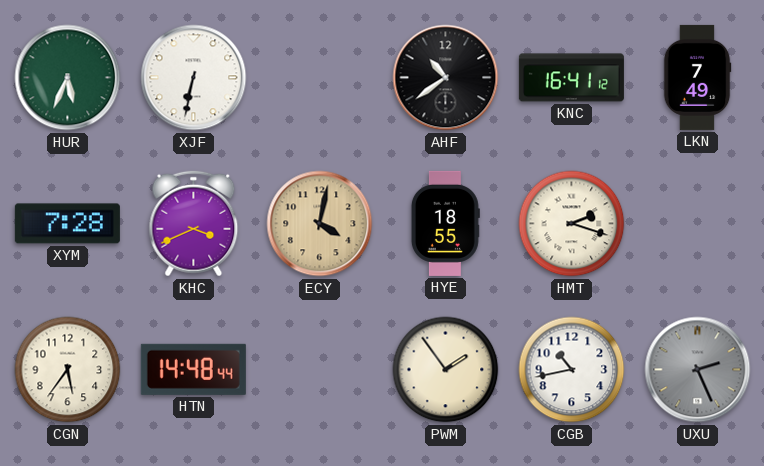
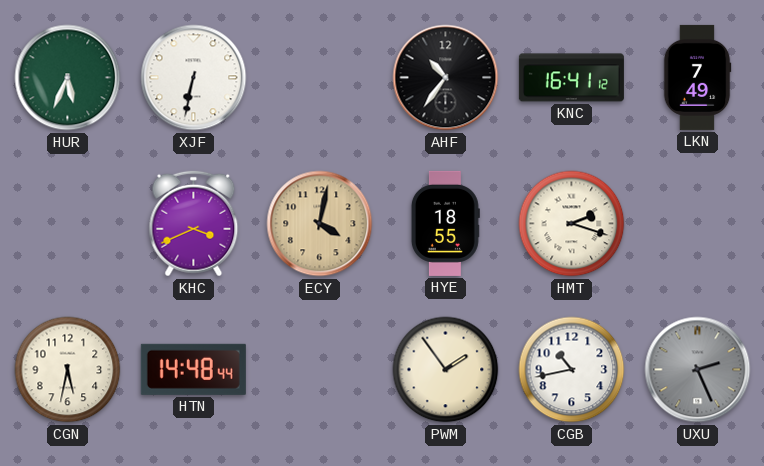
AHF: 10:39 -> 10:36 (446, 78)
XYM: 7:28 -> none (67, 224)
CGN: 5:36 -> 5:32 (68, 370)
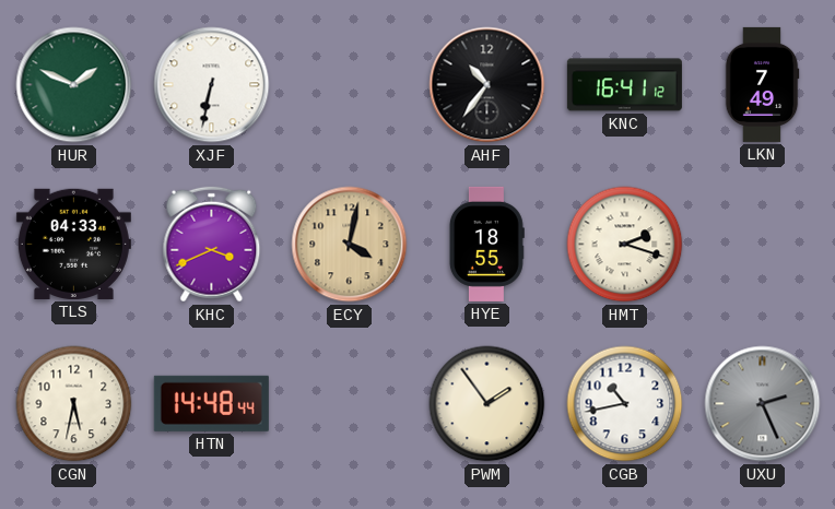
HUR: 5:34 -> 1:49 (74, 85)
TLS: none -> 04:33 (73, 244)
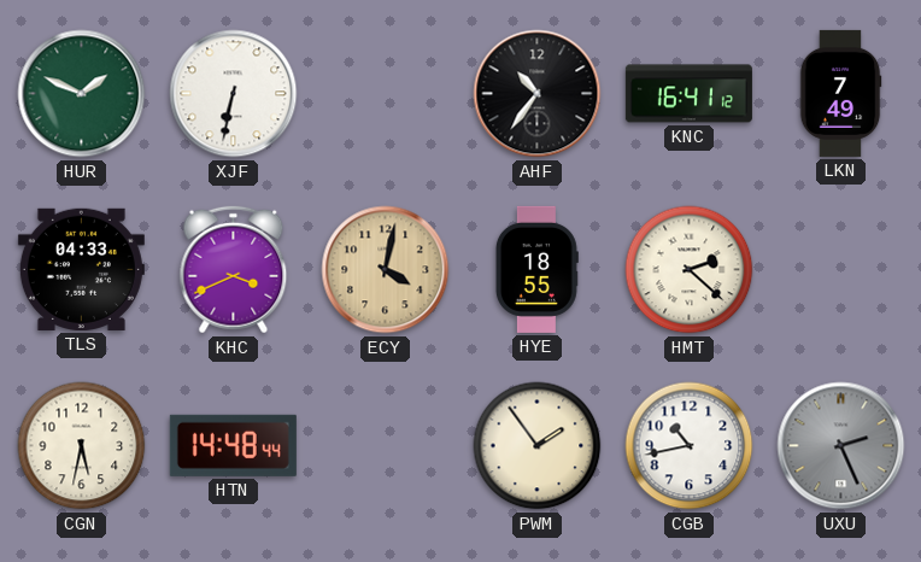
HMT: 2:18 -> 2:22 (690, 270)
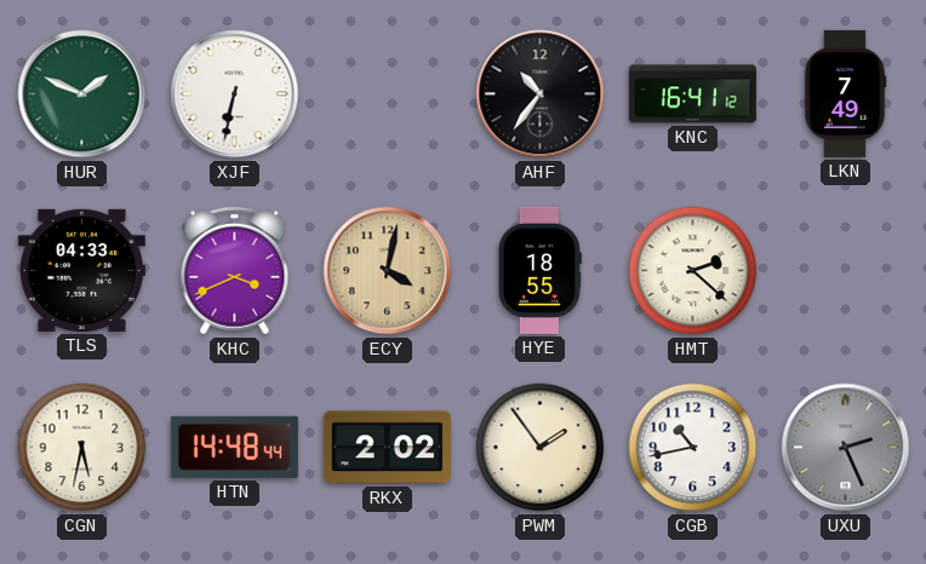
RKX: none -> 2:02 (387, 448)
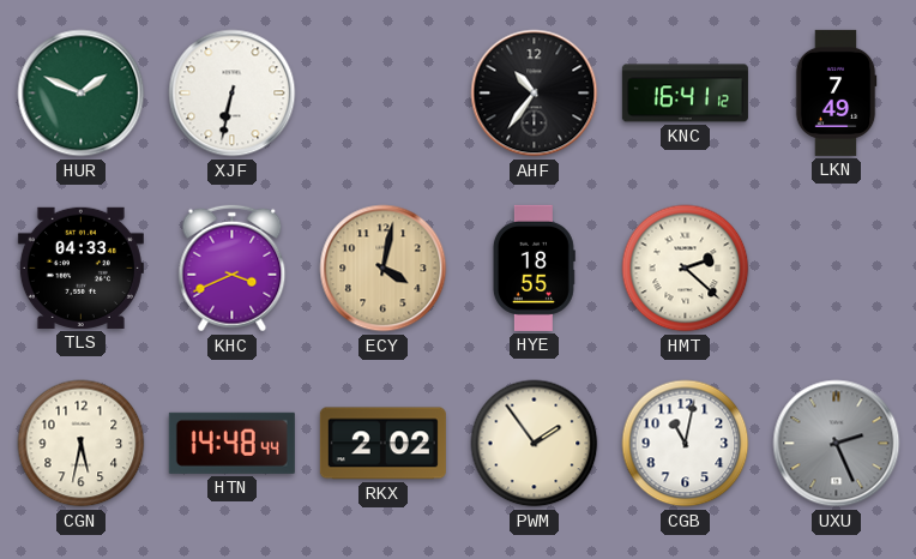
CGB: 10:43 -> 11:02 (686, 444)
